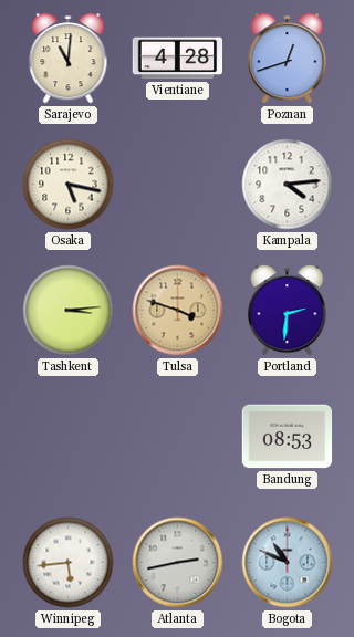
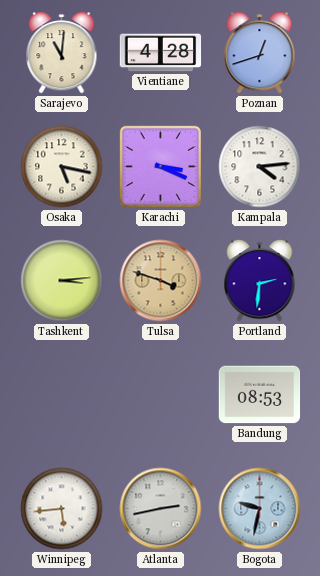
Karachi: none -> 3:19 (160, 166)
Bogota: 10:49 -> 9:32 (260, 509)
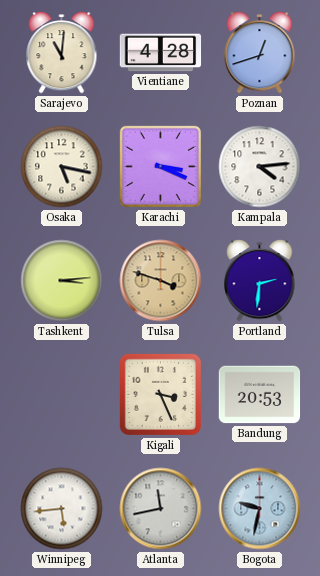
Kigali: none -> 3:26 (160, 394)
Bandung: 08:53 -> 20:53 (260, 395)
Atlanta: 2:43 -> 11:43 (161, 509)
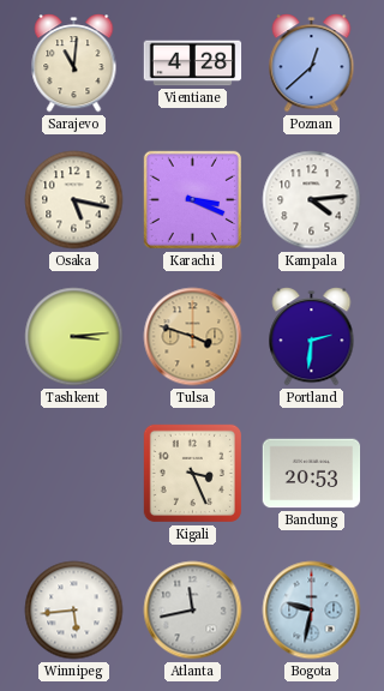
Poznan: 12:42 -> 12:38 (312, 64)
